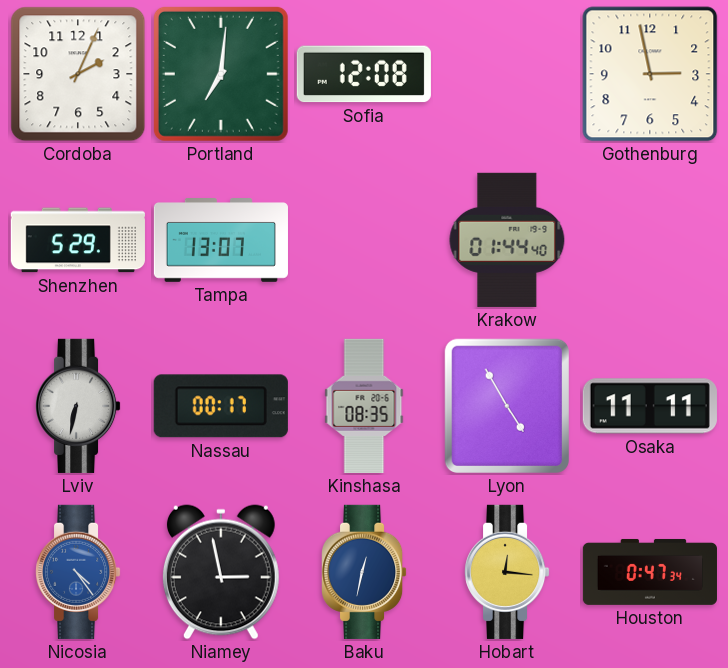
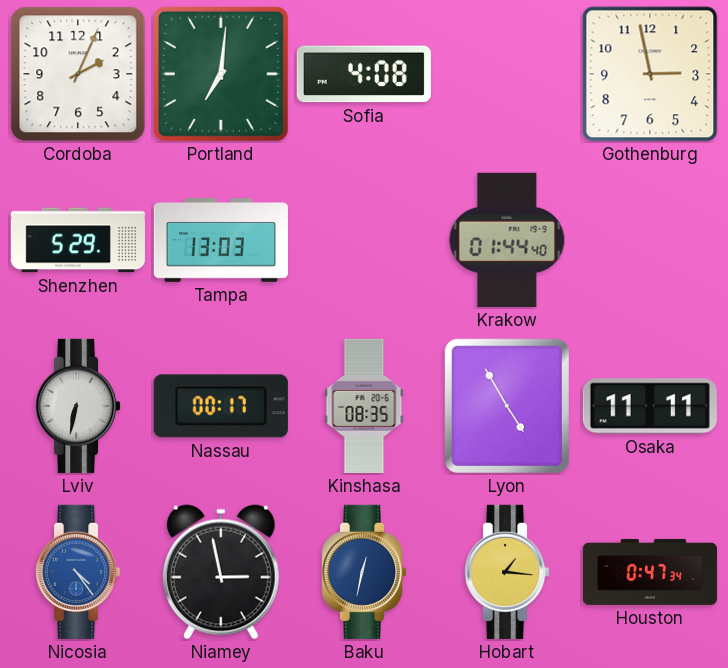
Sofia: 12:08 -> 4:08 (364, 74)
Tampa: 13:07 -> 13:03 (221, 241)
Hobart: 12:16 -> 1:16 (508, 572)
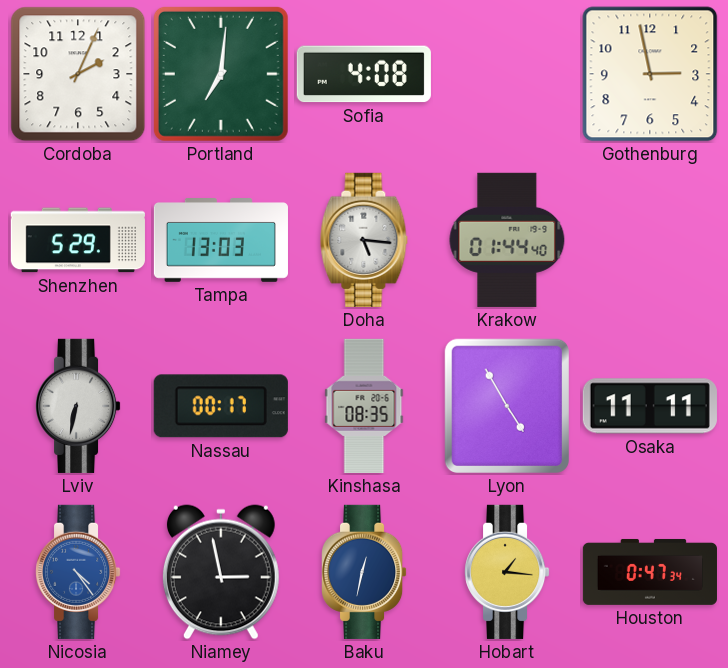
Doha: none -> 5:16 (364, 240)
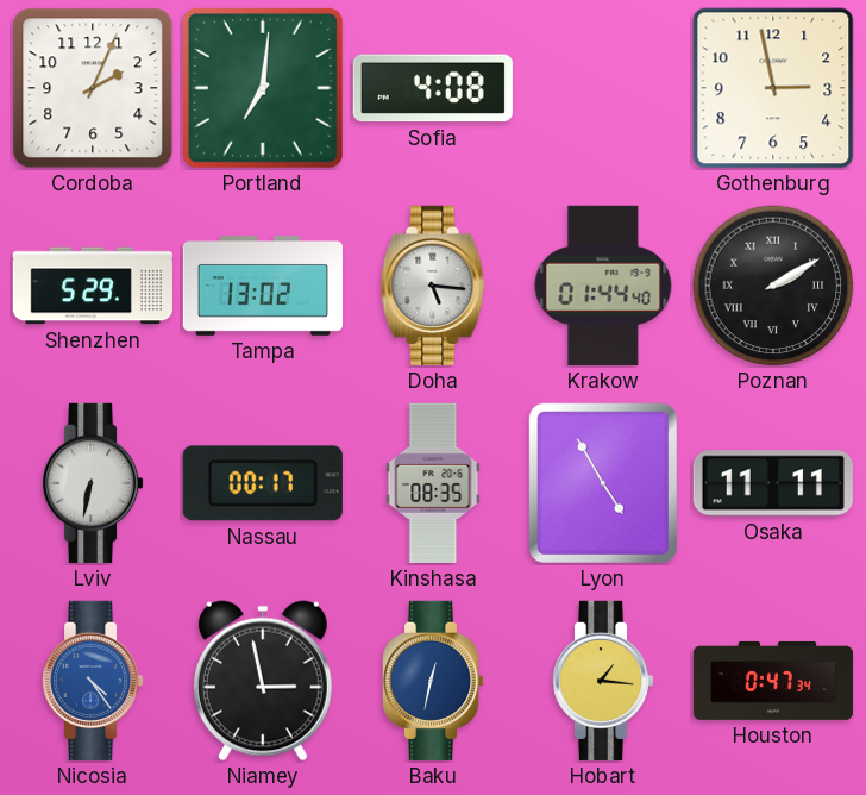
Tampa: 13:03 -> 13:02 (263, 287)
Poznan: none -> 2:10 (773, 286)
